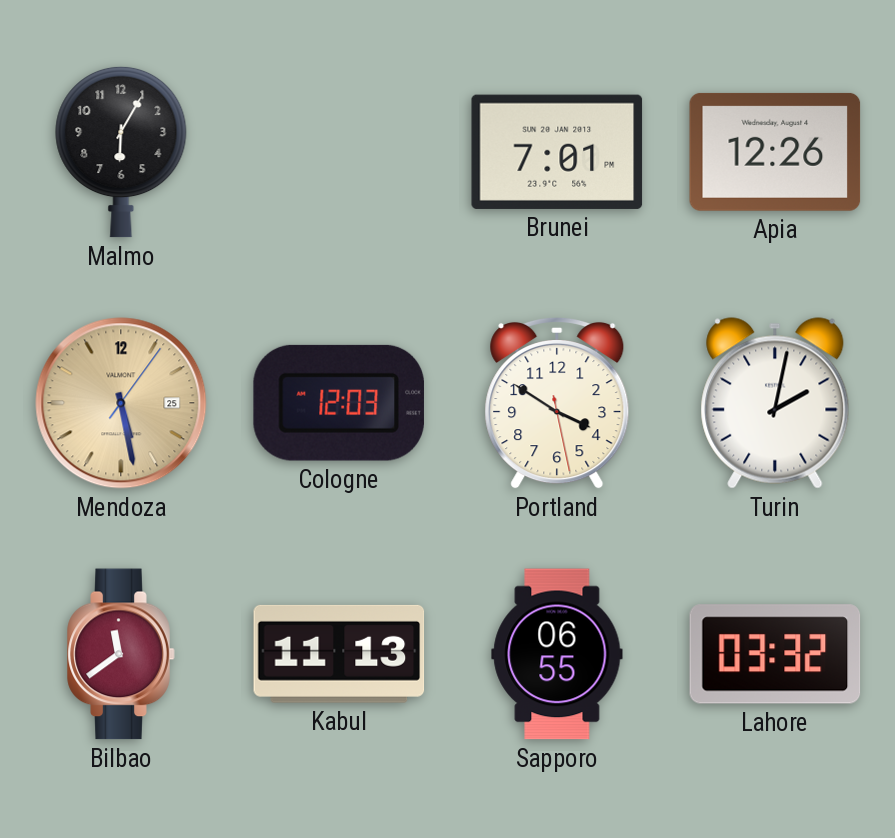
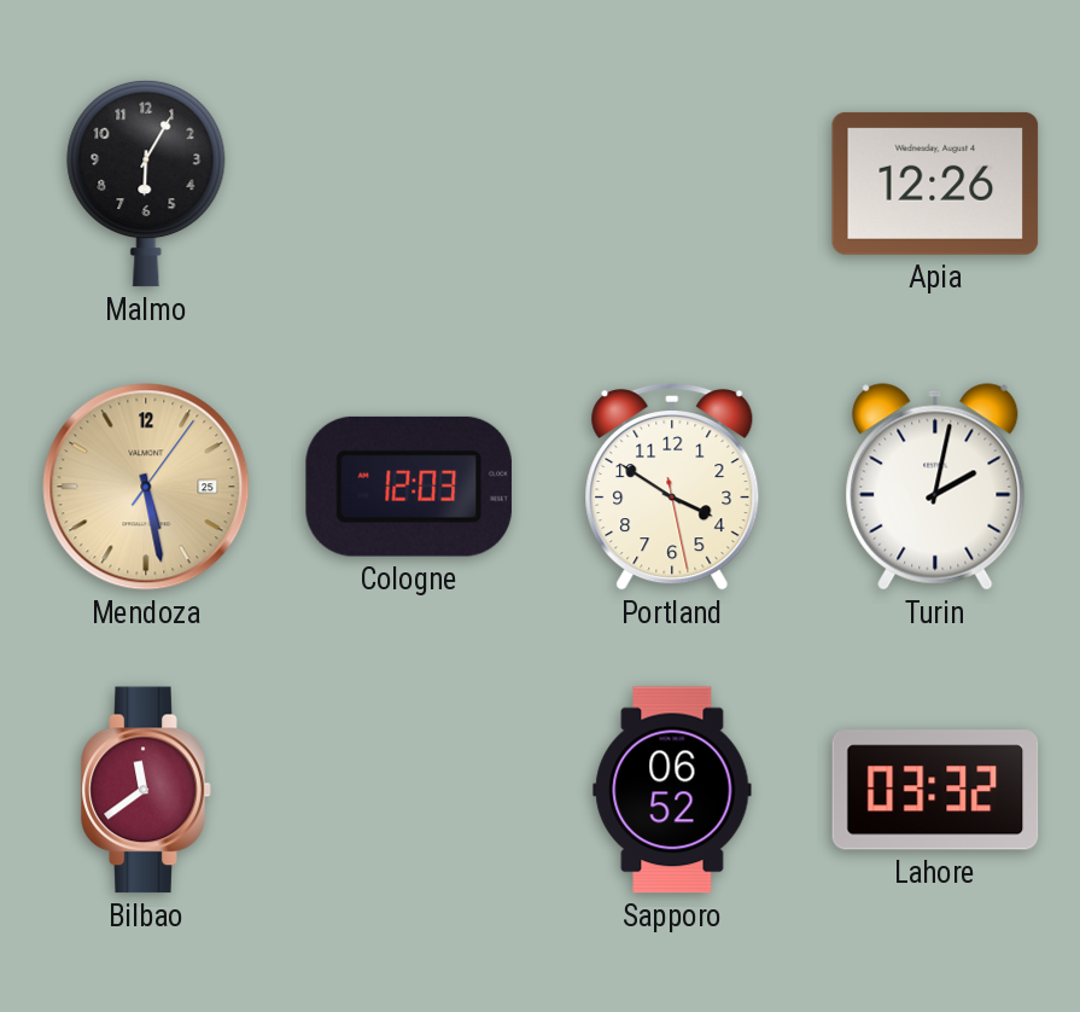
Brunei: 7:01 -> none (557, 152)
Kabul: 11:13 -> none (339, 654)
Sapporo: 06:55 -> 06:52 (672, 790)
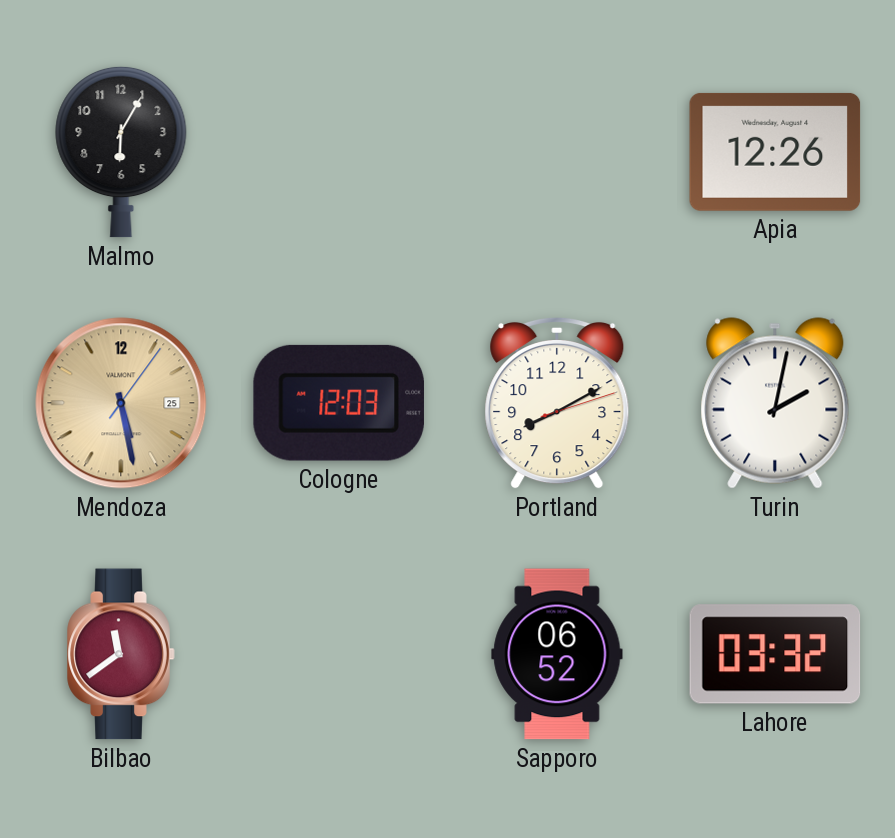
Portland: 3:50 -> 8:10 (557, 403)
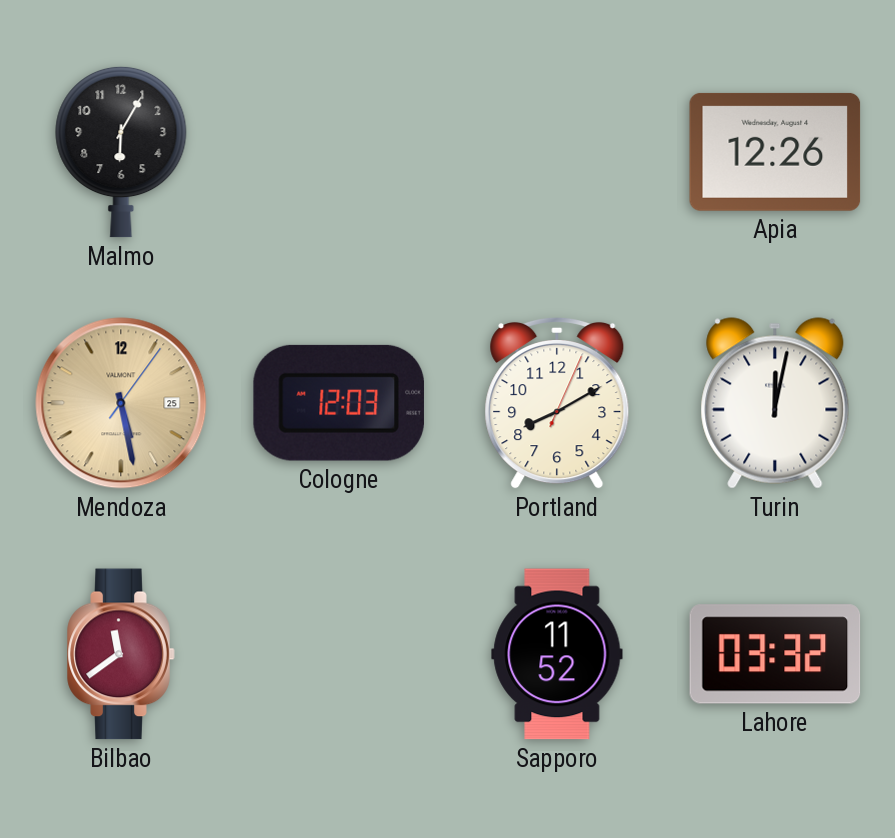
Portland: 8:10:12 -> 8:10:04 (557, 403)
Turin: 2:02 -> 12:02 (775, 403)
Sapporo: 06:52 -> 11:52 (557, 654)
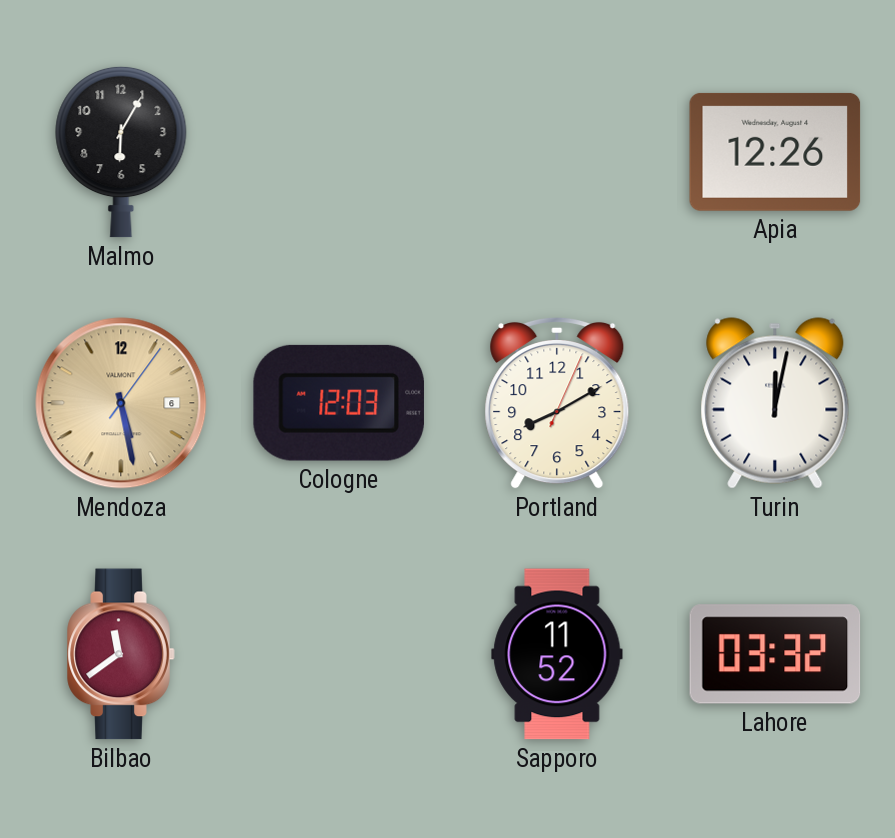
Mendoza date: 25 -> 6 (121, 403)
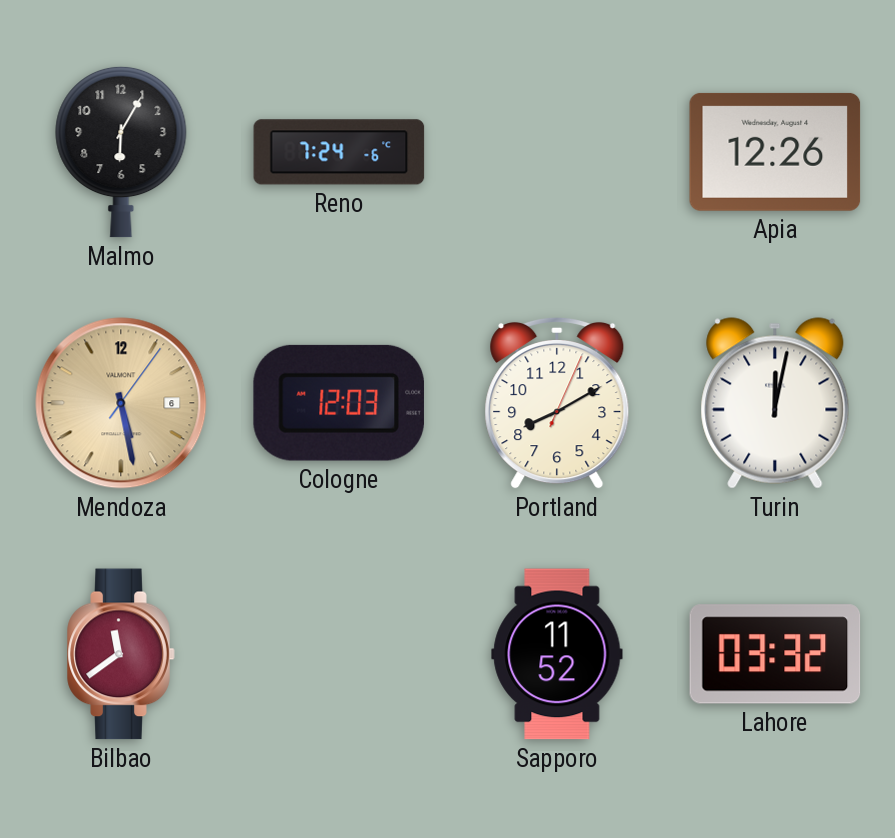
Reno: none -> 7:24 (339, 152)
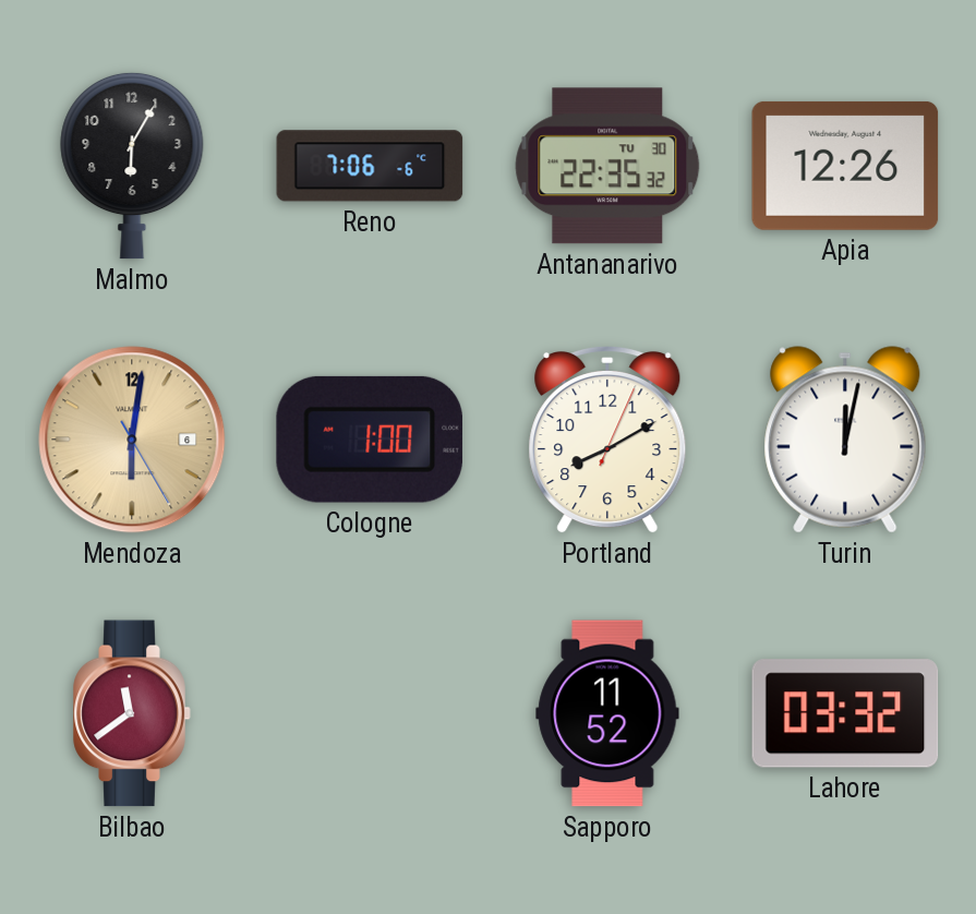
Reno: 7:24 -> 7:06 (370, 166)
Antananarivo: none -> 22:35 (607, 166)
Mendoza: 5:28 -> 6:01 (132, 440)
Cologne: 12:03 -> 1:00 (370, 440)
